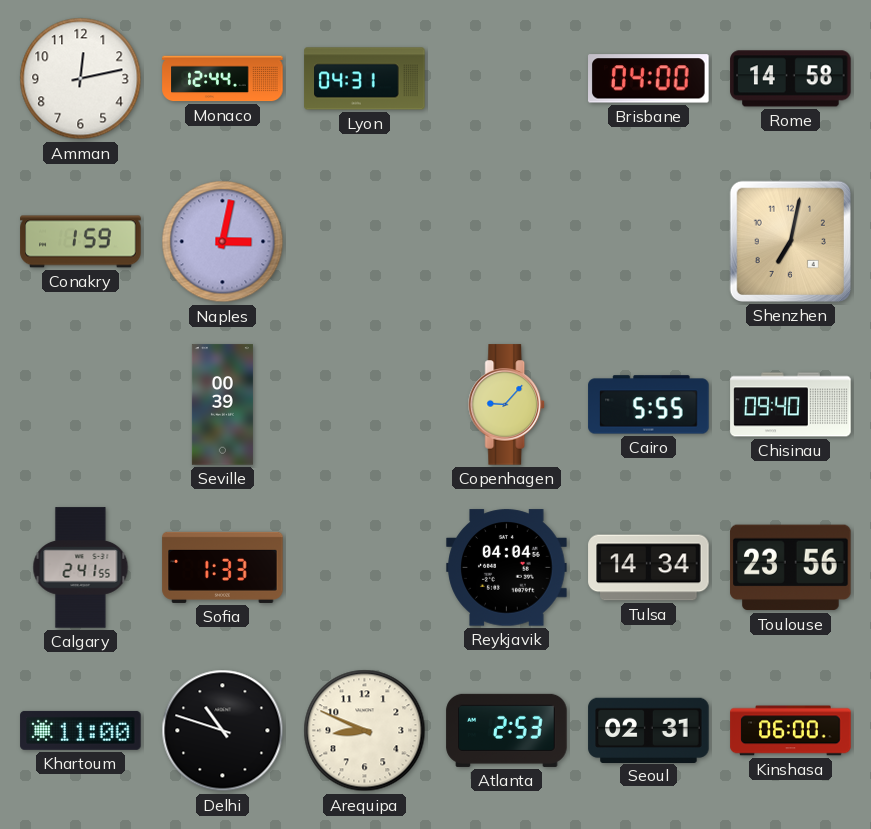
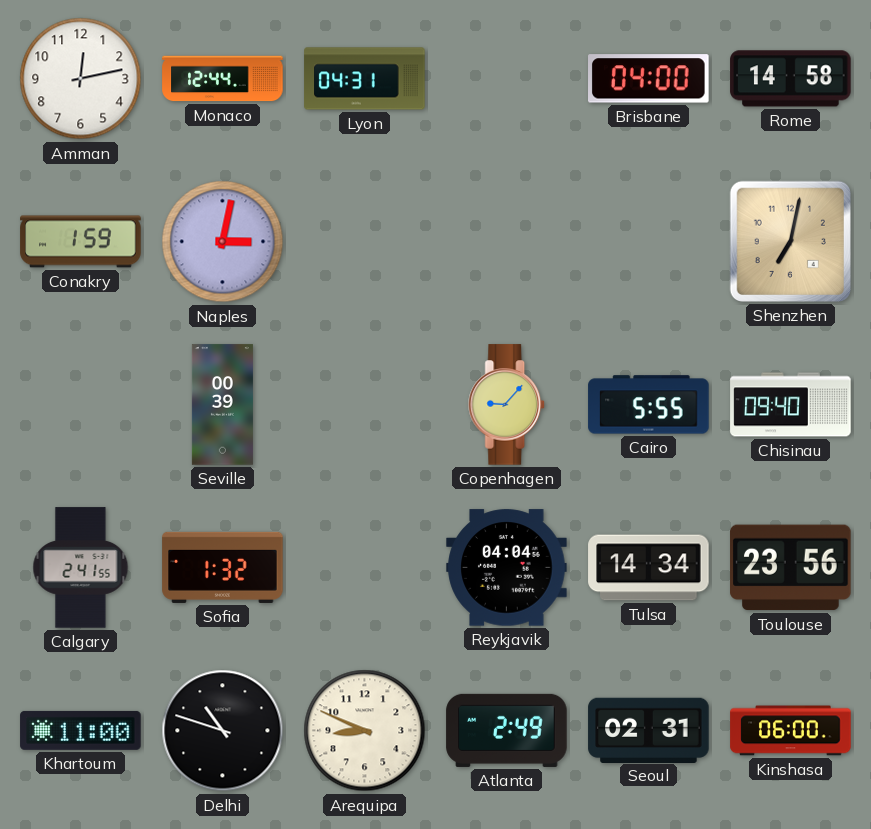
Sofia: 1:33 -> 1:32 (223, 567)
Atlanta: 2:53 -> 2:49 (507, 730)
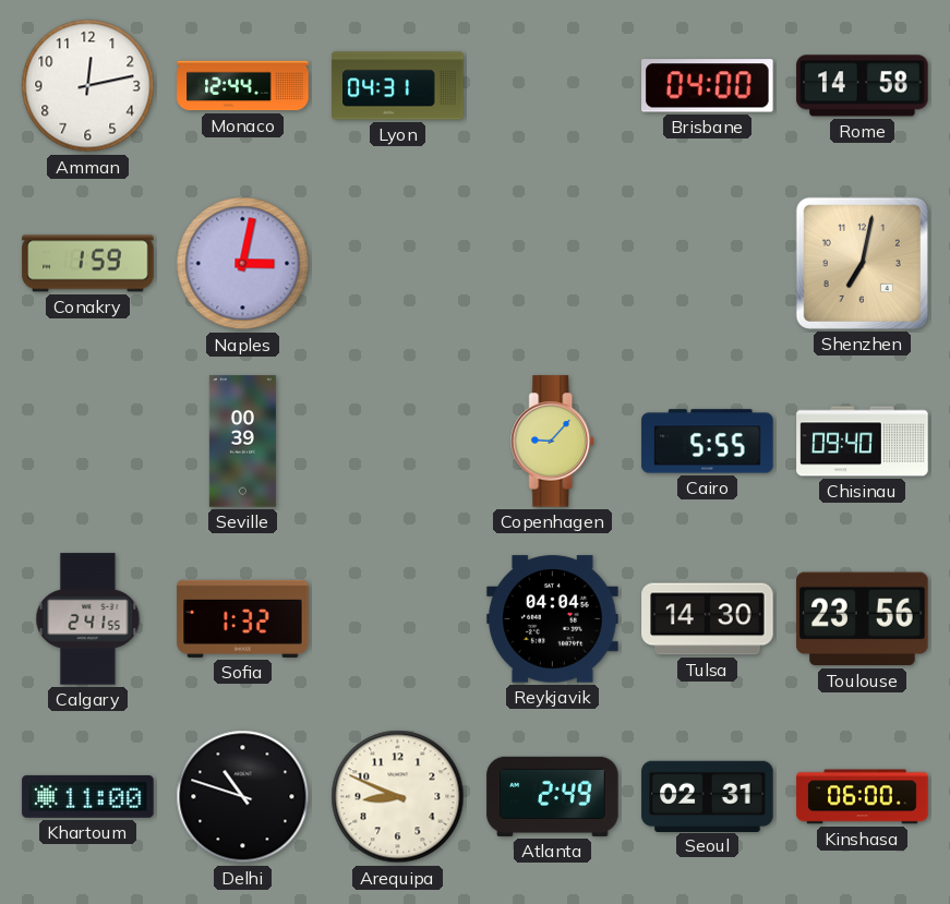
Tulsa: 14:34 -> 14:30 (708, 619)
